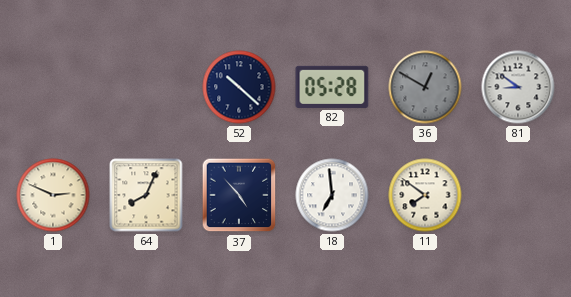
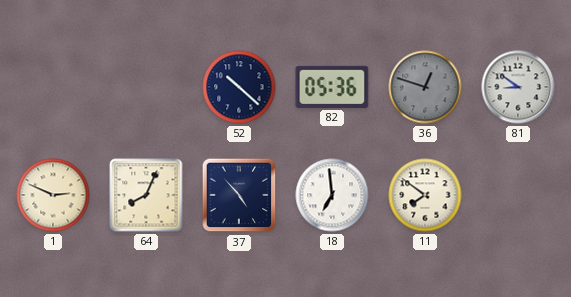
82: 05:28 -> 05:36 (332, 87)
36: 12:50 -> 12:48 (425, 87)
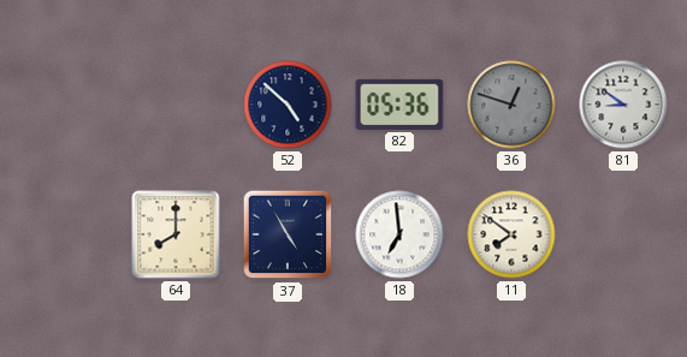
52: 10:22 -> 4:52 (288, 105)
1: 2:49 -> none (53, 195)
64: 8:04 -> 8:00 (176, 234)
37: 4:53 -> 4:55 (288, 234)
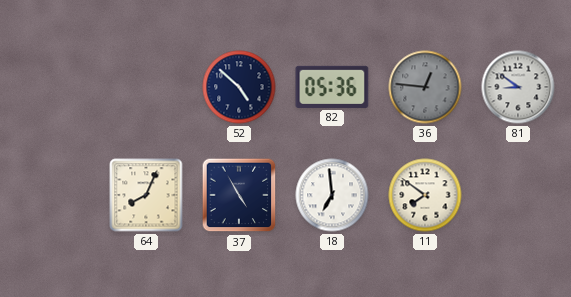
36: 12:48 -> 12:46 (425, 87)
64: 8:00 -> 8:04 (146, 195)
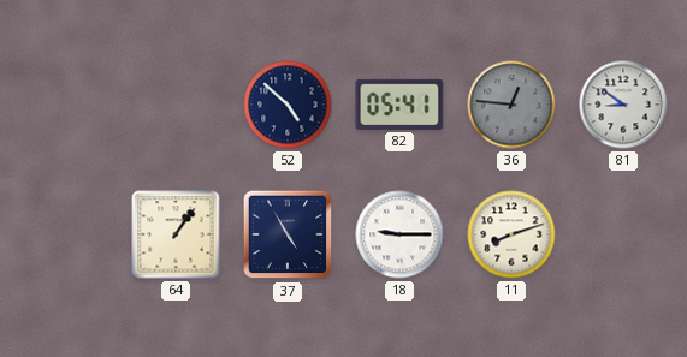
82: 05:36 -> 05:41 (399, 105)
64: 8:04 -> 1:06 (176, 234)
18: 6:59 -> 9:15 (399, 234)
11: 7:51 -> 8:12 (511, 234)
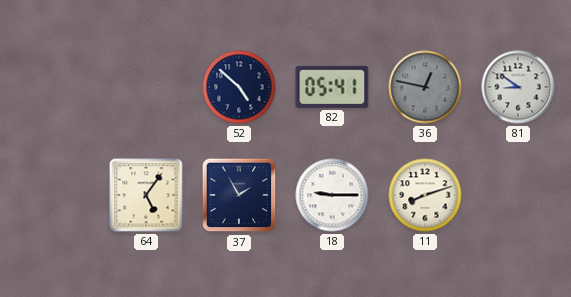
36: 12:46 -> 12:47 (425, 87)
64: 1:06 -> 5:06 (146, 195)
37: 4:55 -> 1:55 (239, 195)
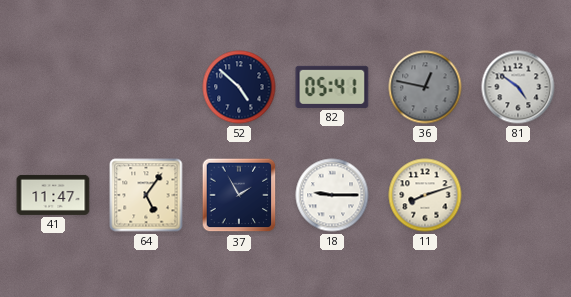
81: 8:51 -> 4:51 (518, 87)
41: none -> 11:47 (53, 195)
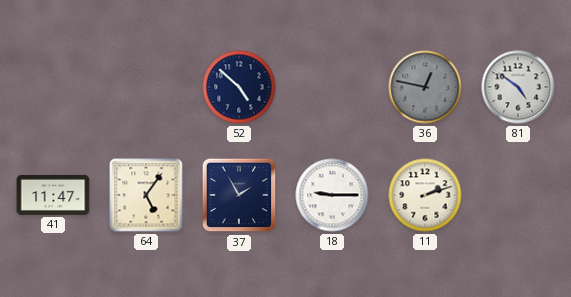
82: 05:41 -> none (332, 87)
11: 8:12 -> 2:12 (425, 195)
